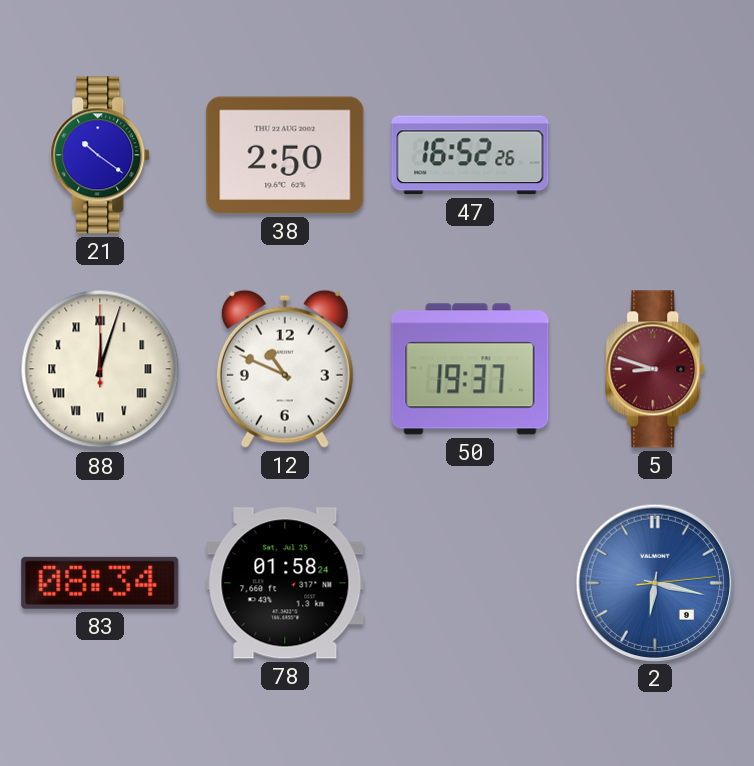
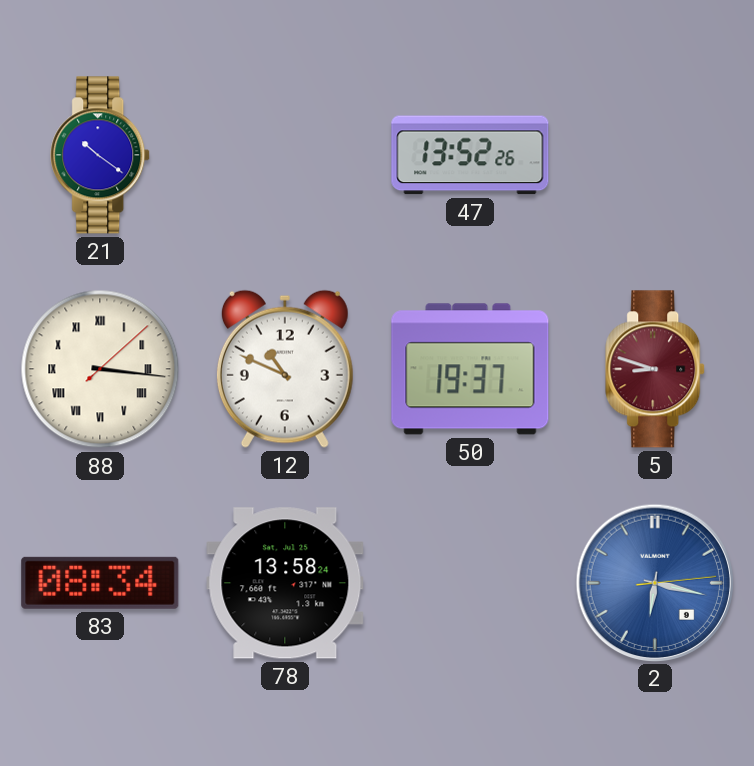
38: 2:50 -> none (285, 155)
47: 16:52 -> 13:52 (470, 155)
88: 12:03 -> 3:16 (100, 369)
78: 01:58 -> 13:58 (285, 583)
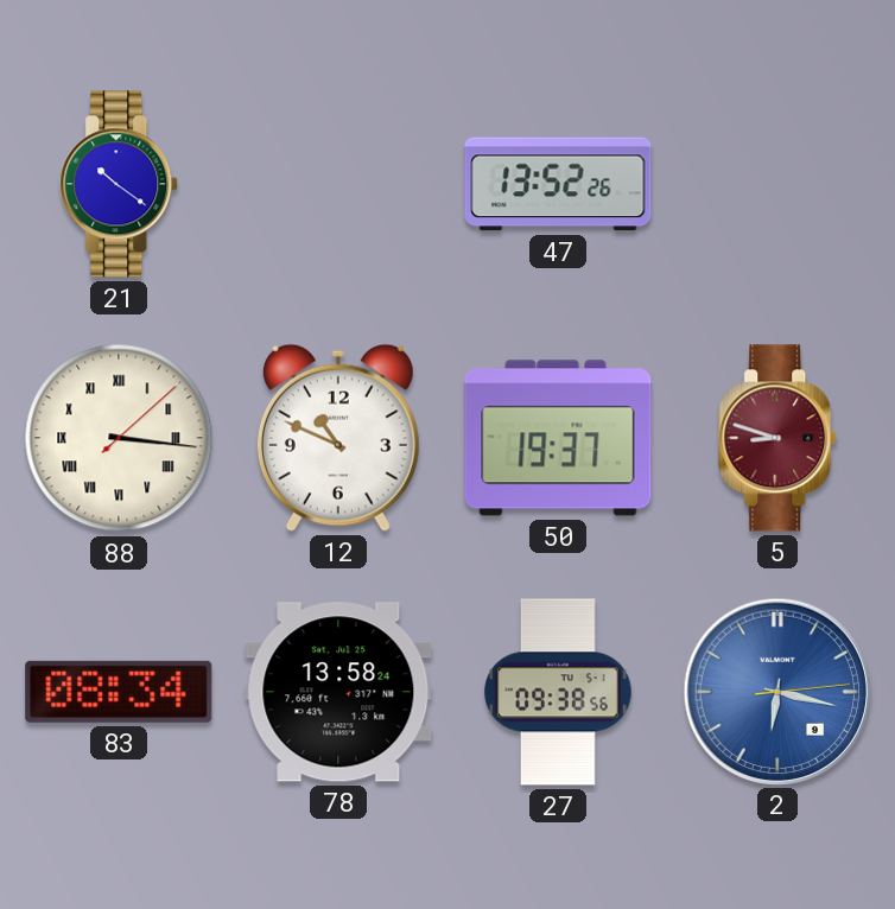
27: none -> 09:38 (558, 692)
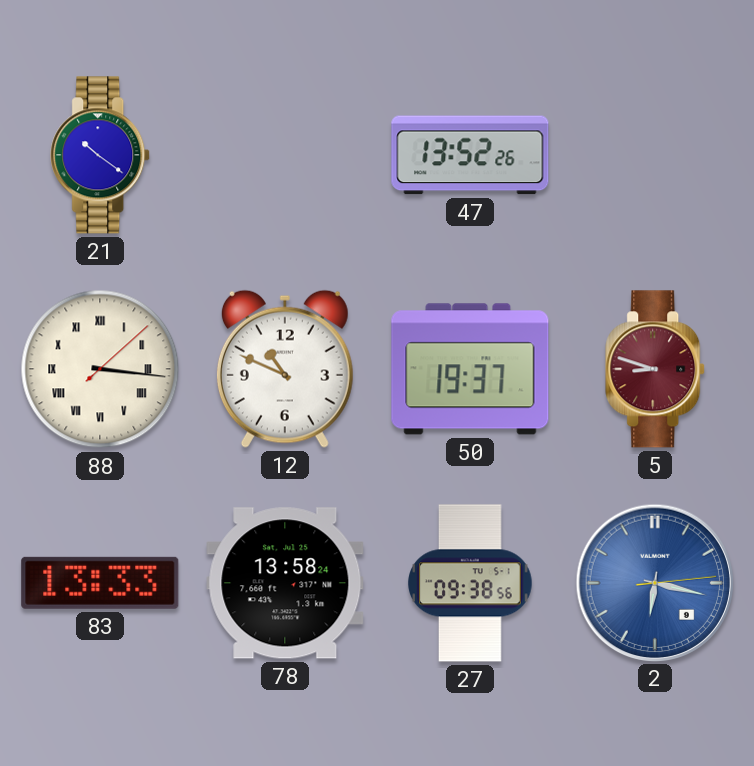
83: 08:34 -> 13:33 (100, 583)
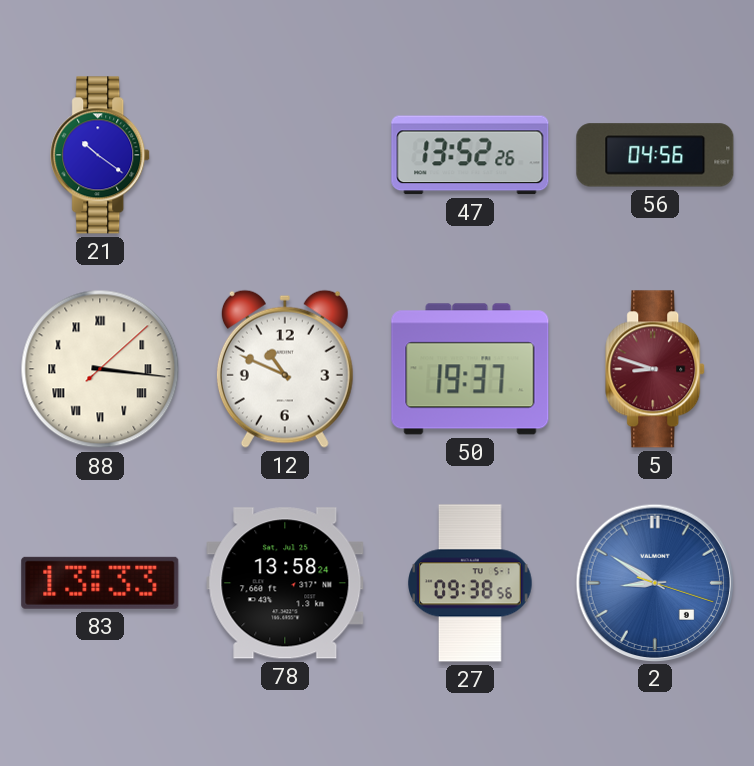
56: none -> 04:56 (655, 155)
2: 6:17 -> 8:50 (654, 582)
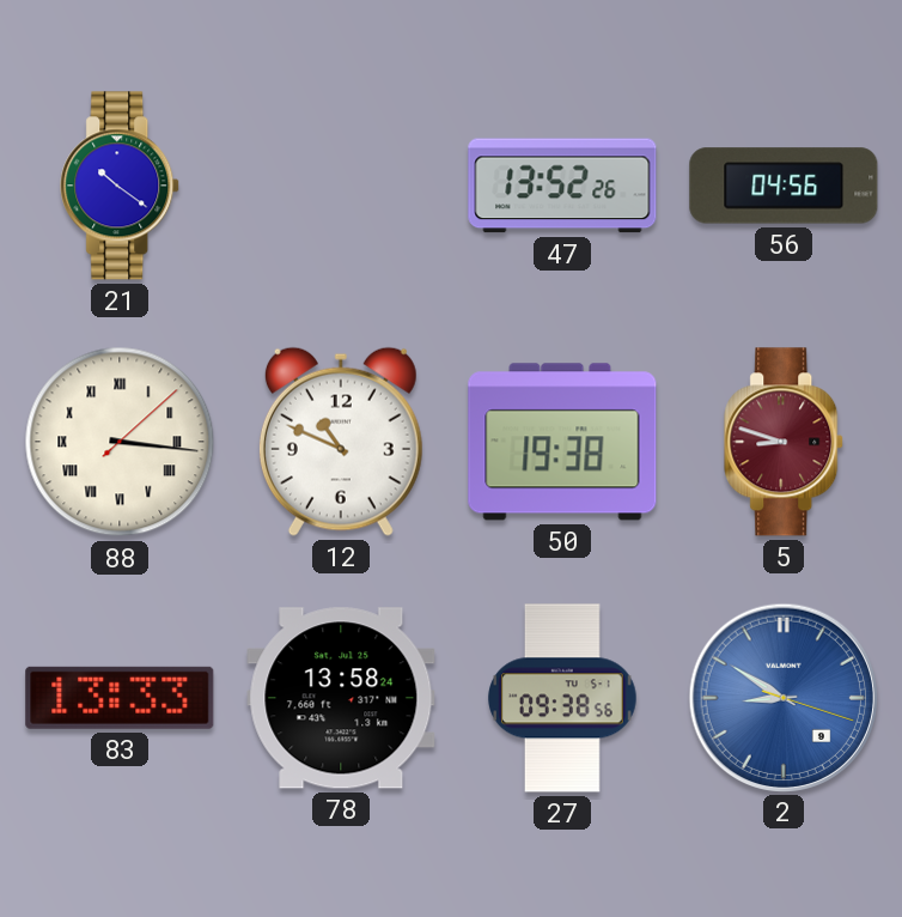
50: 19:37 -> 19:38 (562, 442)
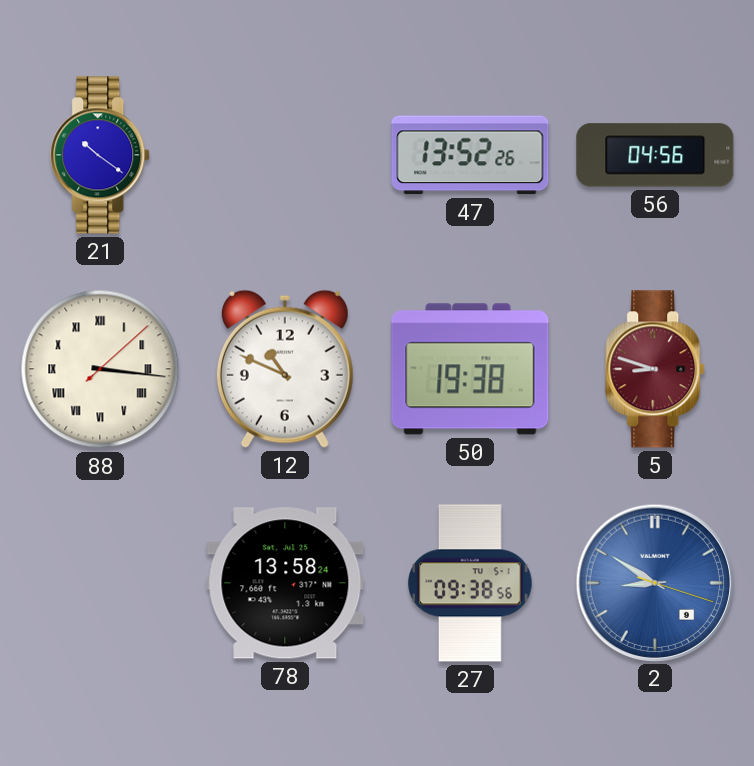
83: 13:33 -> none (120, 698)
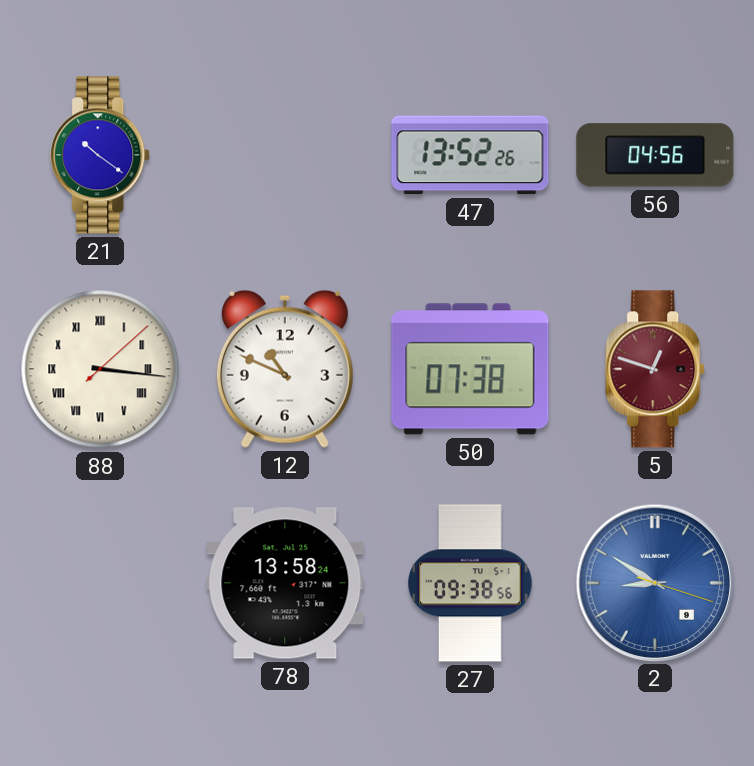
50: 19:38 -> 07:38 (470, 369)
5: 8:48 -> 12:48 (656, 369)
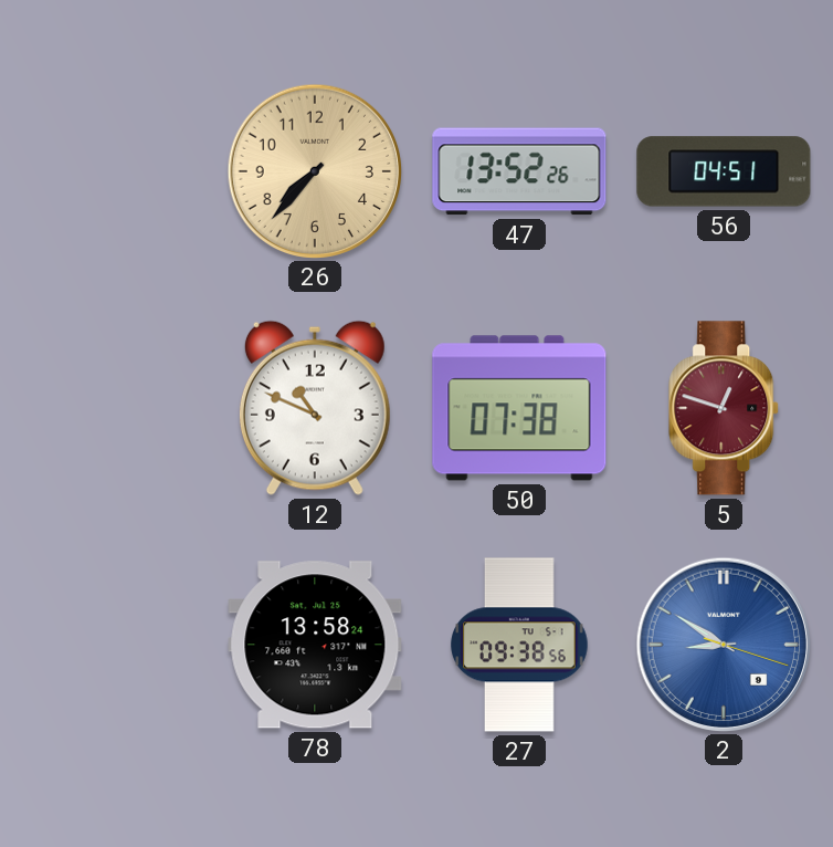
21: 10:21 -> none (101, 155)
26: none -> 7:37 (314, 170)
56: 04:56 -> 04:51 (724, 171)
88: 3:16 -> none (100, 369)
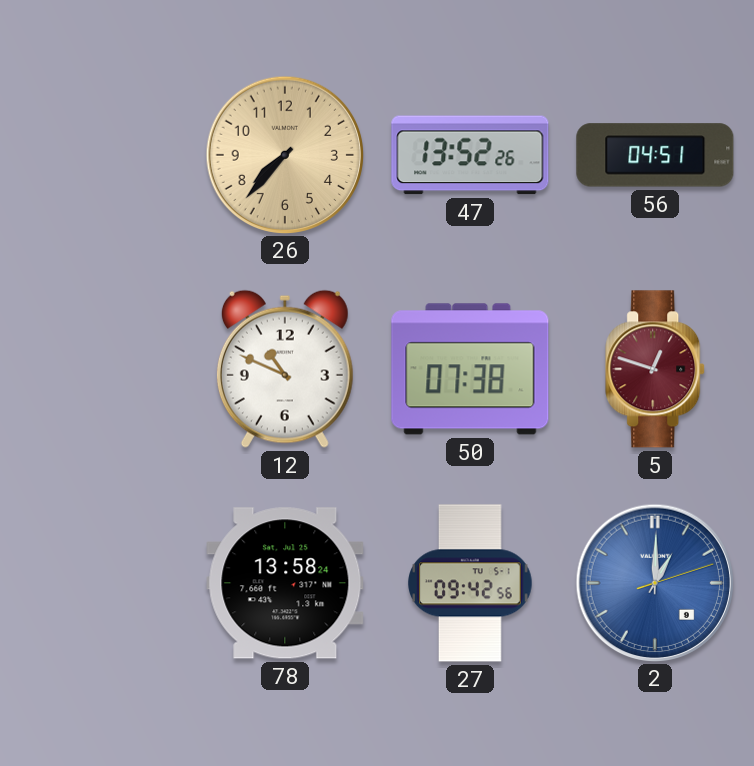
27: 09:38 -> 09:42 (470, 583)
2: 8:50 -> 1:00 (654, 582)
